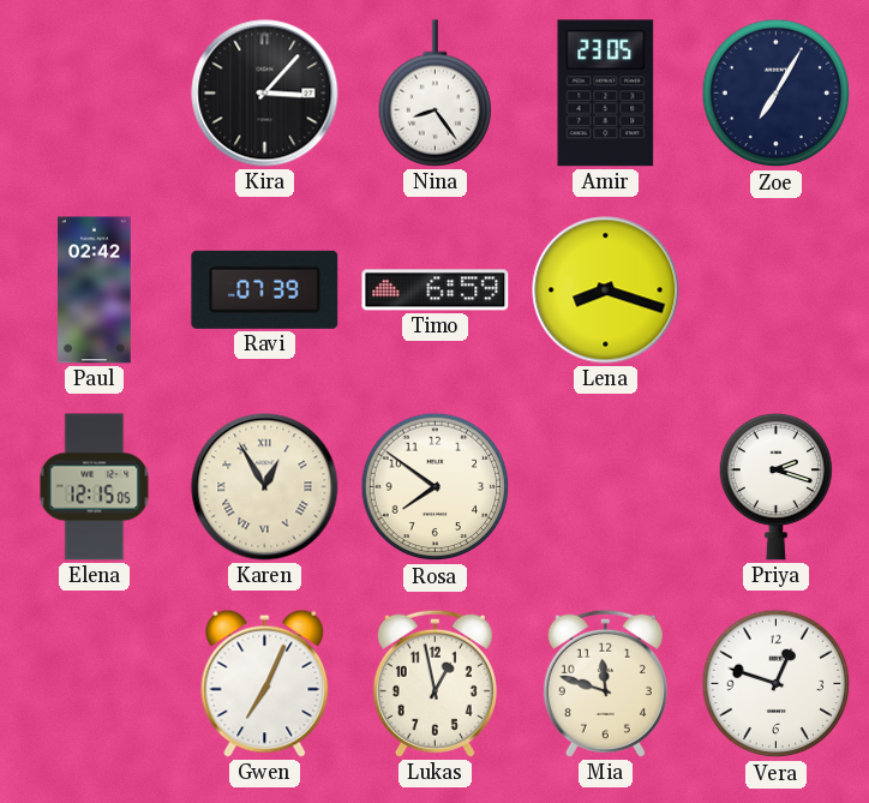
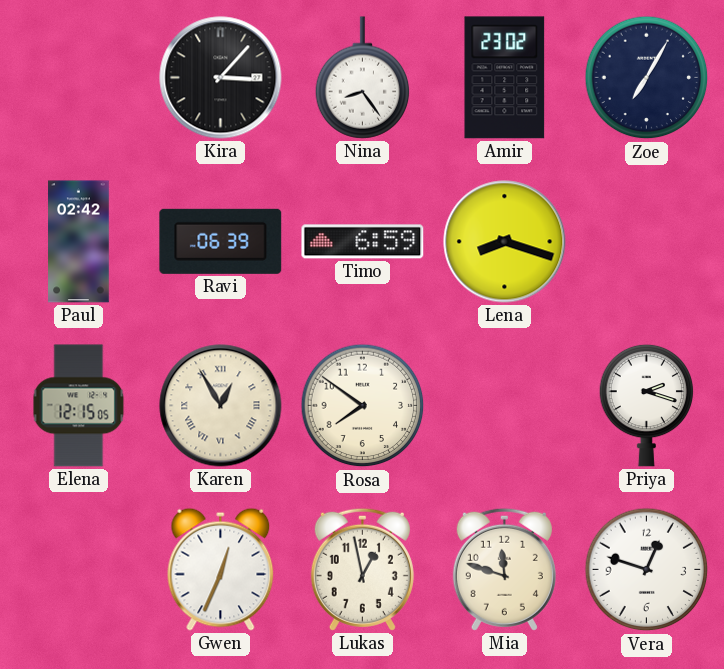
Amir: 23:05 -> 23:02 (505, 78)
Ravi: 07:39 -> 06:39 (221, 241)
Gwen: 7:04 -> 12:34 (221, 569)
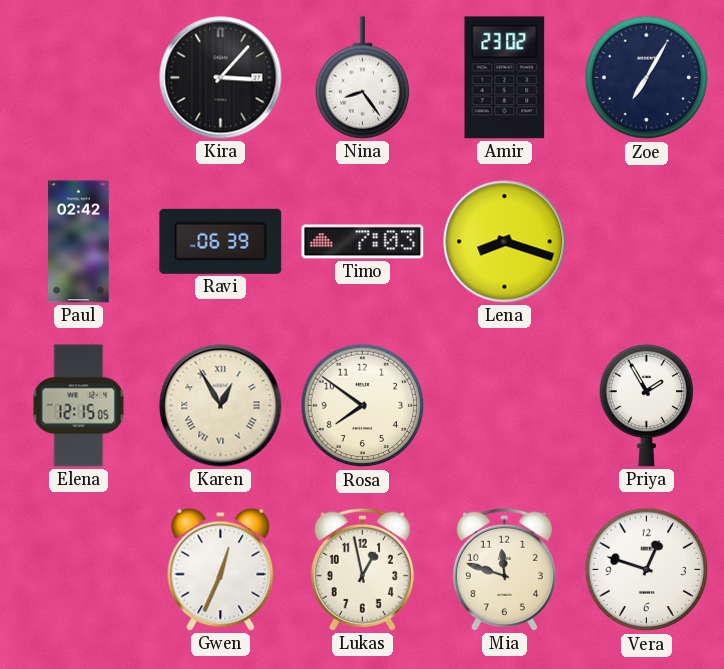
Timo: 6:59 -> 7:03 (363, 242)
Priya: 2:18 -> 1:55 (647, 405)
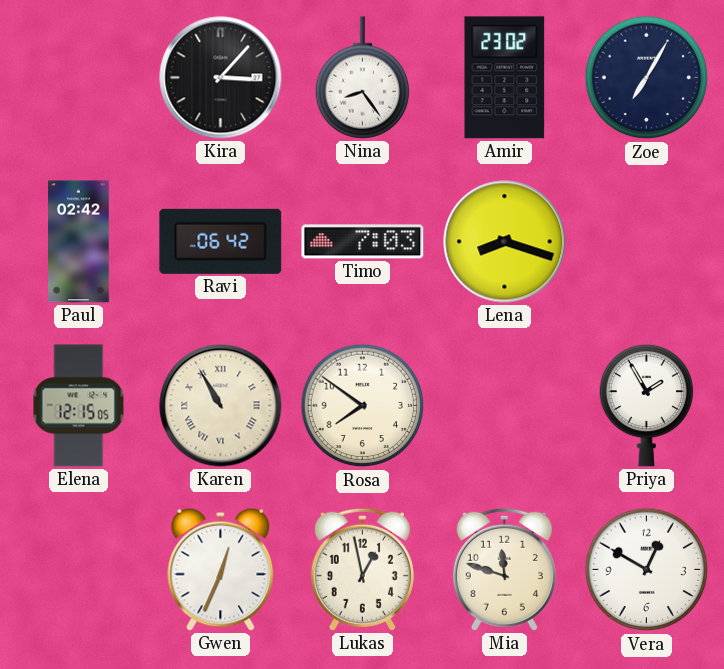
Ravi: 06:39 -> 06:42 (221, 241)
Karen: 12:55 -> 10:55 (221, 406)
Vera: 12:48 -> 12:50 (647, 570)
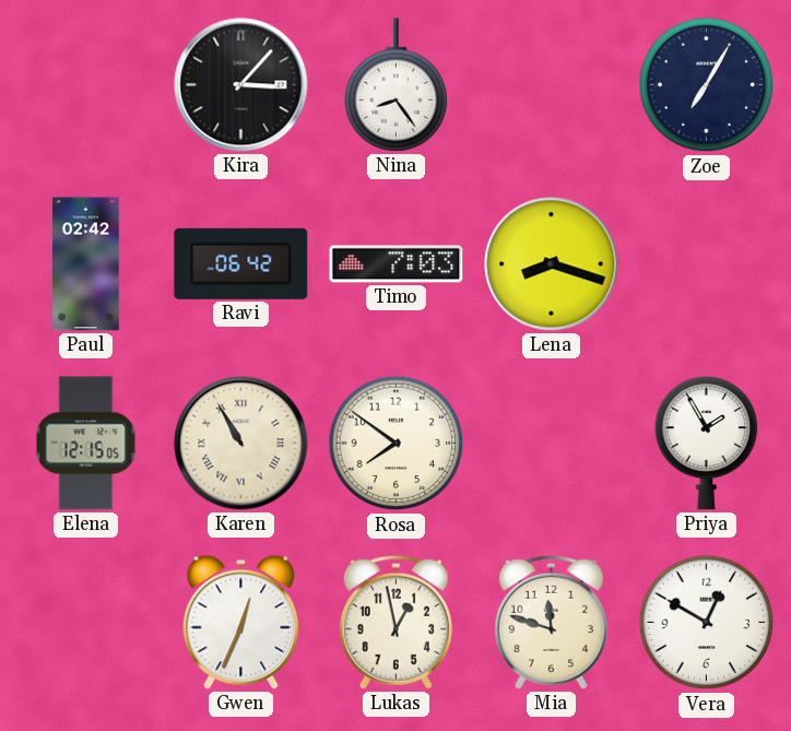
Amir: 23:02 -> none (505, 78)
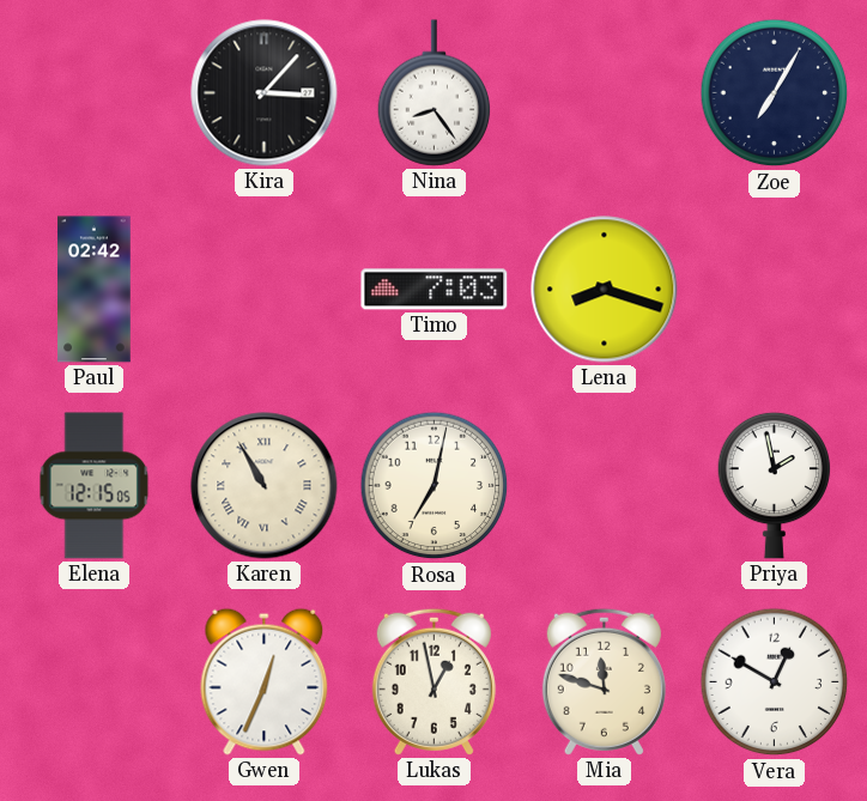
Ravi: 06:42 -> none (241, 263)
Rosa: 7:51 -> 7:02 (435, 486)
Priya: 1:55 -> 1:58 (775, 485)
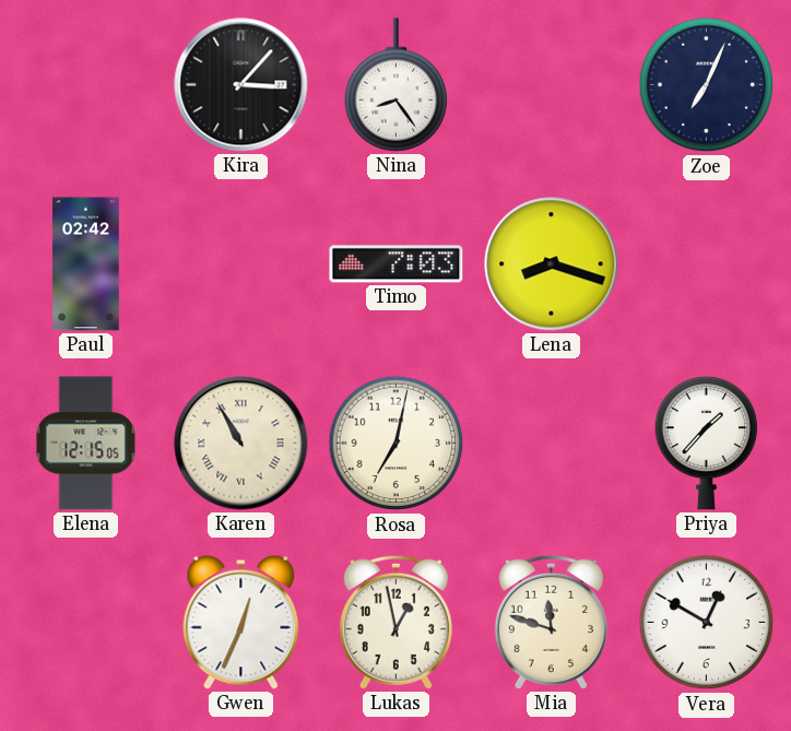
Zoe: 7:05 -> 7:04 (707, 85)
Priya: 1:58 -> 1:37 (707, 443)
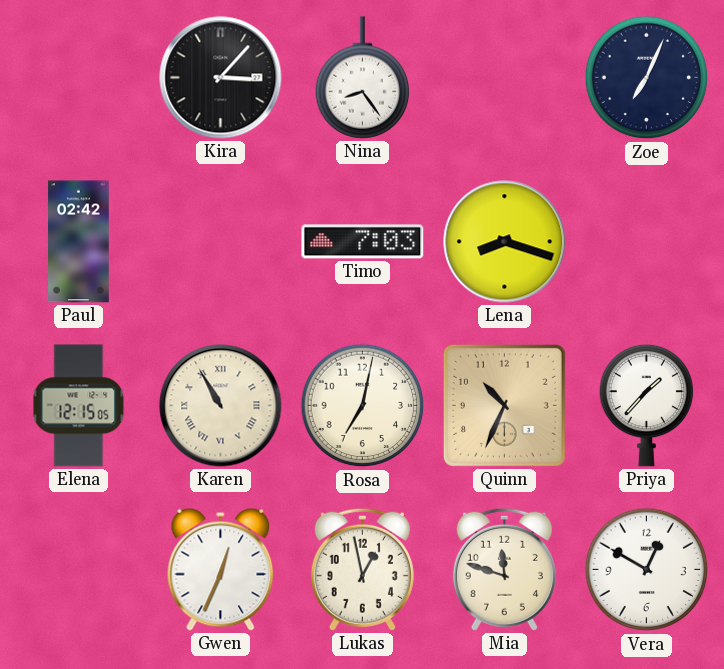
Quinn: none -> 10:34 (504, 405)
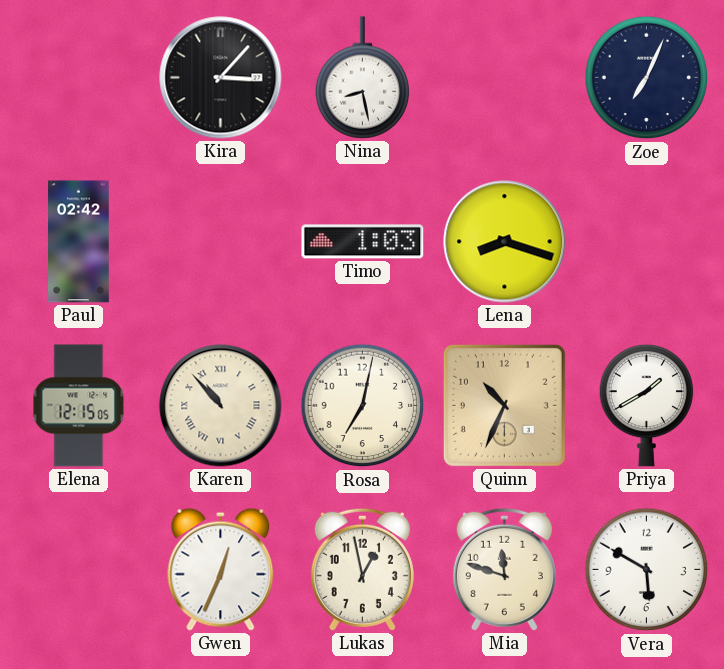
Nina: 8:24 -> 8:28 (363, 78)
Timo: 7:03 -> 1:03 (363, 242)
Karen: 10:55 -> 10:53 (221, 406)
Priya: 1:37 -> 1:40 (647, 405)
Vera: 12:50 -> 5:50 (647, 570)
